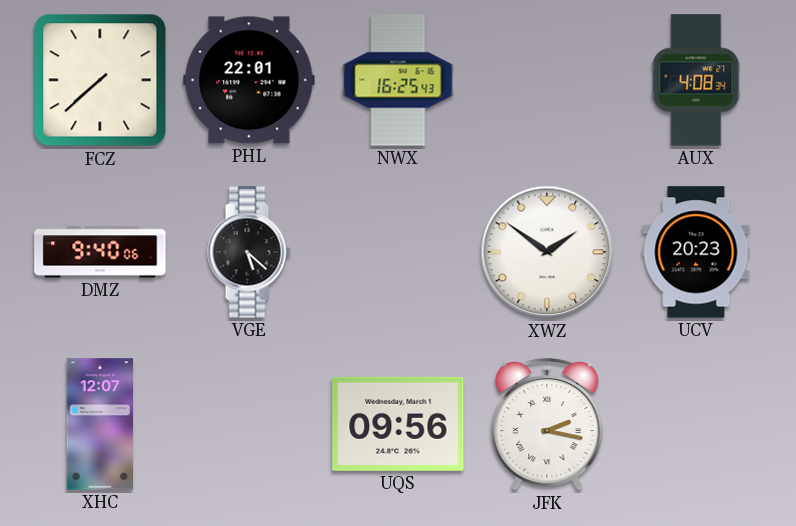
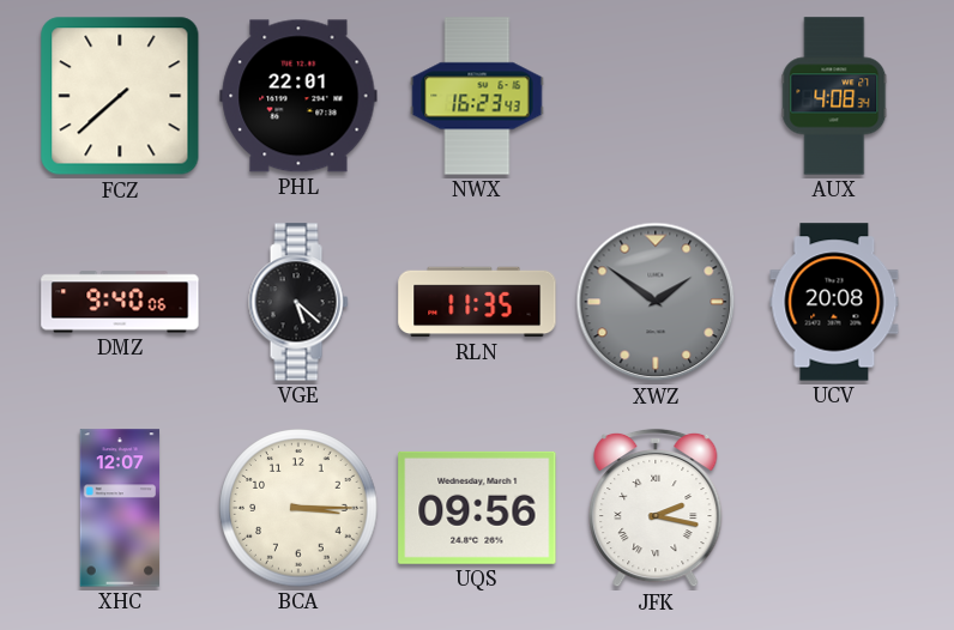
NWX: 16:25 -> 16:23 (477, 96)
RLN: none -> 11:35 (477, 302)
XWZ dial: white -> grey (656, 302)
UCV: 20:23 -> 20:08 (834, 302)
BCA: none -> 3:15 (298, 508)
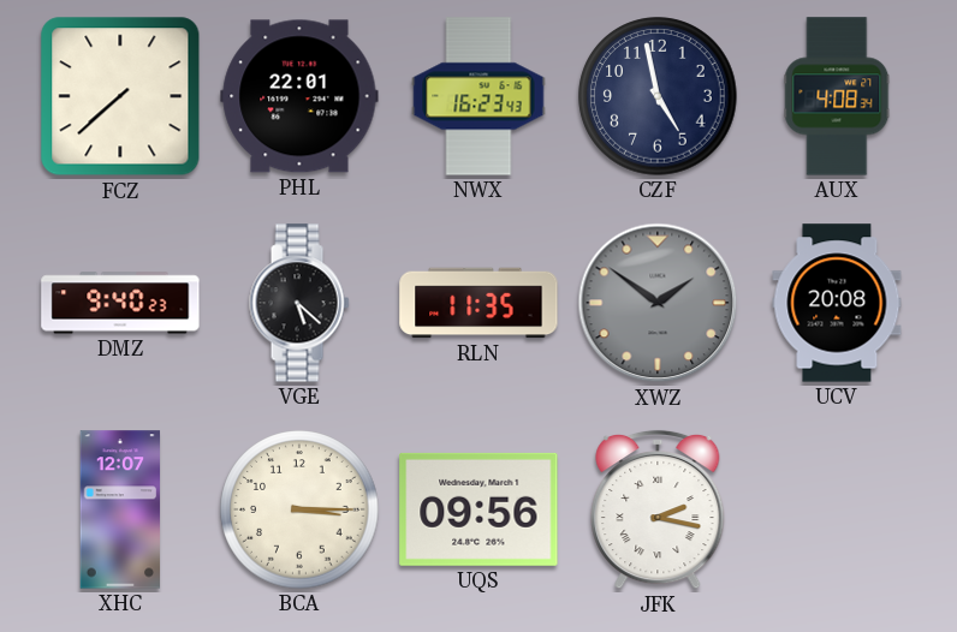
CZF: none -> 4:58 (658, 96)
DMZ: 9:40:06 -> 9:40:23 (120, 303)
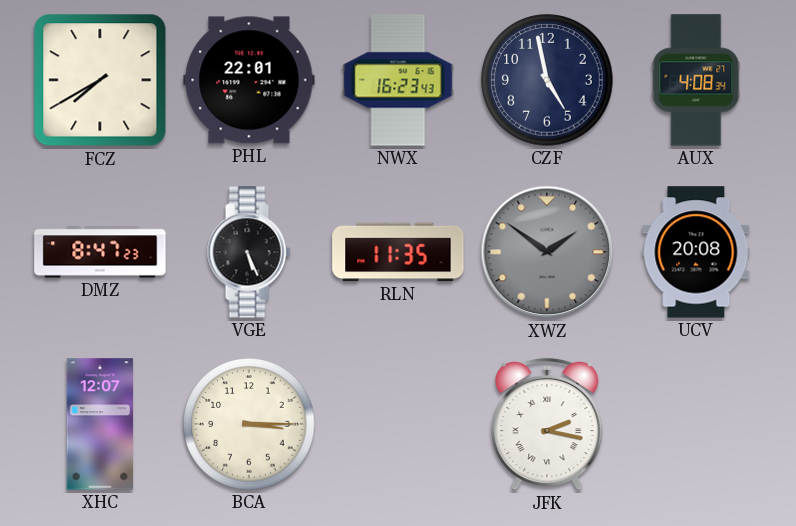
FCZ: 7:38 -> 7:40 (100, 80)
DMZ: 9:40 -> 8:47 (100, 252)
VGE: 5:22 -> 5:26 (249, 252)
UQS: 09:56 -> none (478, 509)
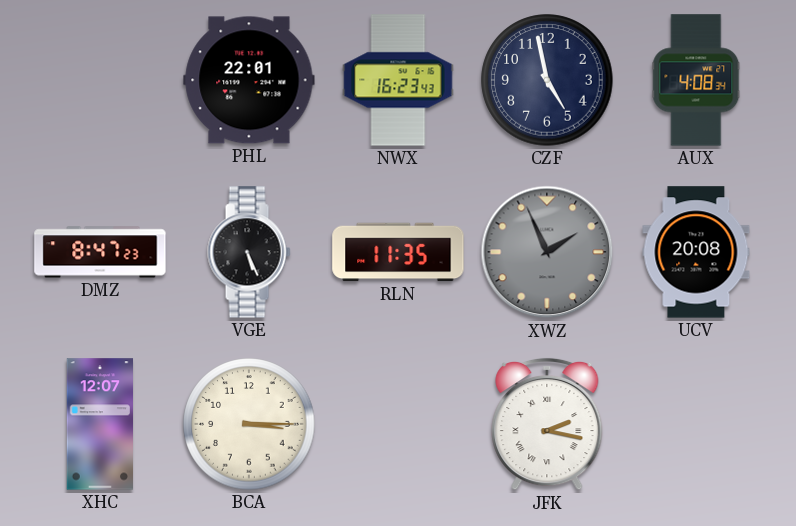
FCZ: 7:40 -> none (100, 80)
XWZ: 1:51 -> 1:56 (547, 252)
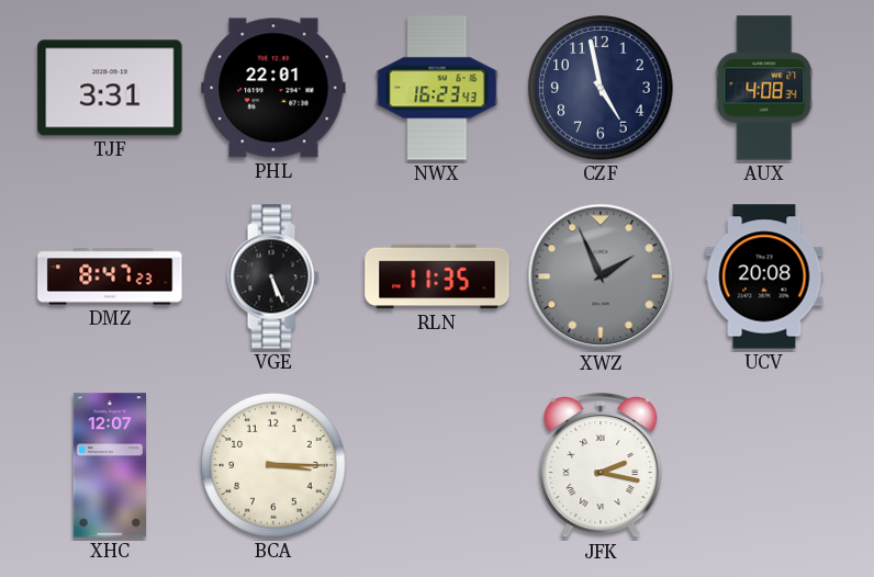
TJF: none -> 3:31 (110, 88)
